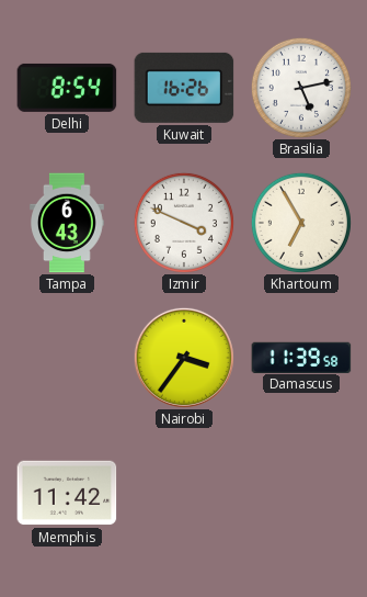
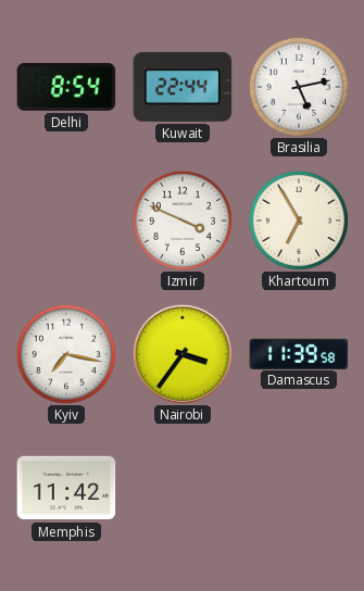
Kuwait: 16:26 -> 22:44 (183, 87)
Tampa: 6:43 -> none (68, 223)
Kyiv: none -> 7:17 (66, 354)
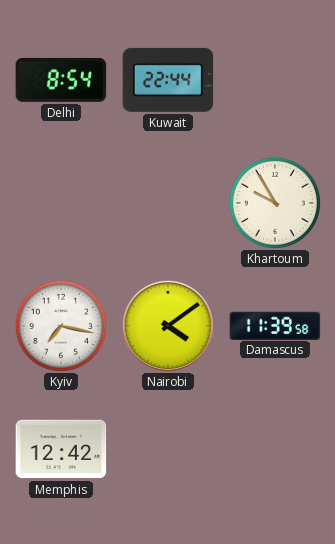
Brasilia: 5:13 -> none (299, 87)
Izmir: 3:49 -> none (183, 221)
Khartoum: 6:55 -> 9:55 (275, 203)
Nairobi: 3:36 -> 4:09 (168, 326)
Memphis: 11:42 -> 12:42 (61, 449)
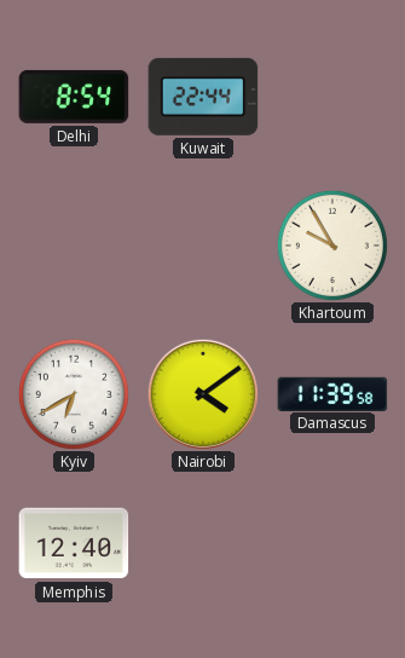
Kyiv: 7:17 -> 6:40 (74, 394)
Memphis: 12:42 -> 12:40 (74, 543)
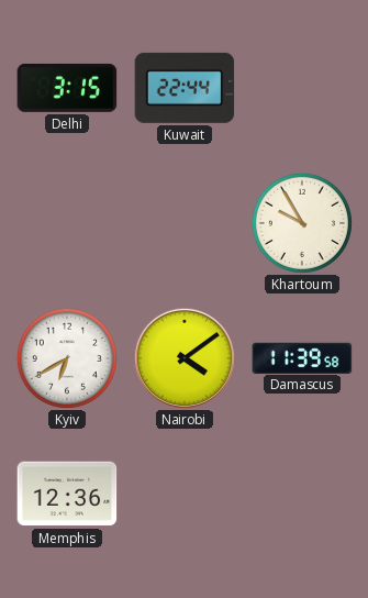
Delhi: 8:54 -> 3:15 (67, 88)
Memphis: 12:40 -> 12:36 (67, 494)
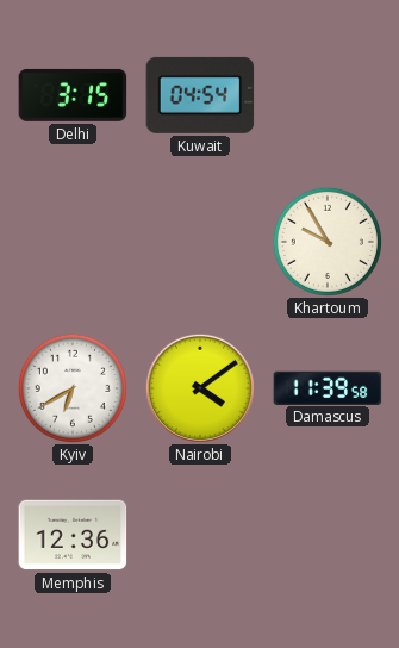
Kuwait: 22:44 -> 04:54 (200, 95)
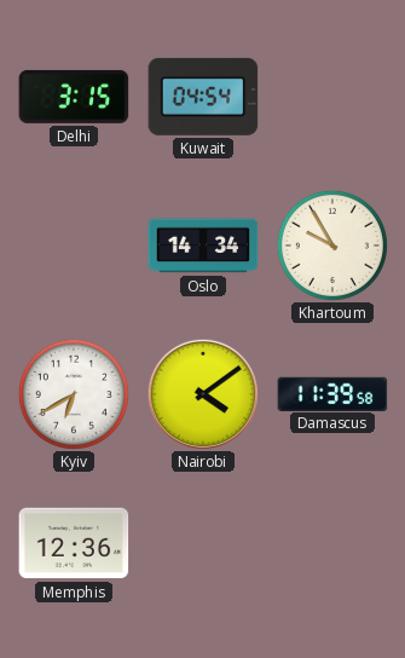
Oslo: none -> 14:34 (203, 246)
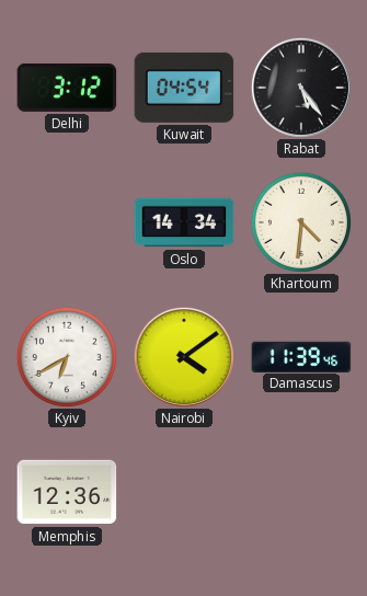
Delhi: 3:15 -> 3:12 (67, 88)
Rabat: none -> 5:24 (301, 88)
Khartoum: 9:55 -> 4:31 (301, 222)
Damascus: 11:39:58 -> 11:39:46 (301, 356)
